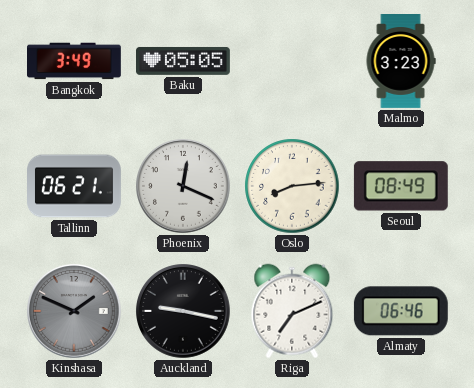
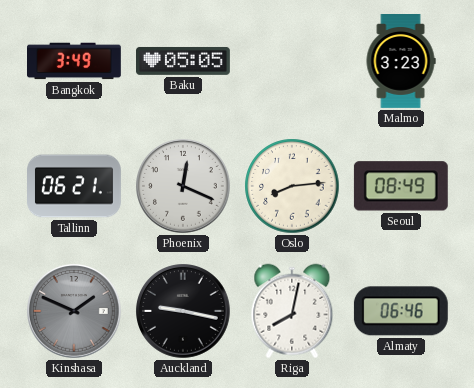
Riga: 7:11 -> 8:02 (292, 311)
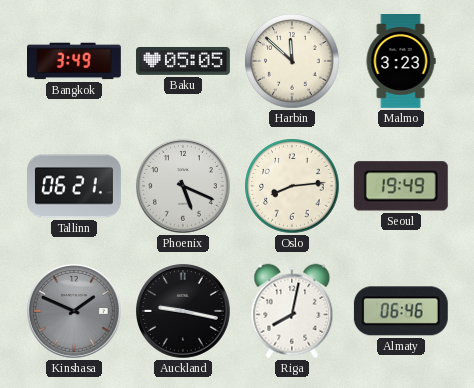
Harbin: none -> 11:52 (292, 61)
Phoenix: 12:19 -> 5:19 (184, 187)
Seoul: 08:49 -> 19:49 (401, 186)
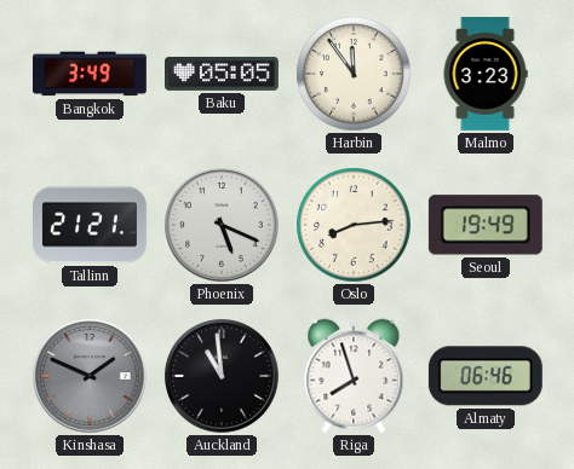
Harbin: 11:52 -> 11:54 (354, 74)
Tallinn: 06:21 -> 21:21 (91, 225)
Auckland: 9:17 -> 10:59 (223, 377)
Riga: 8:02 -> 7:57 (354, 376)
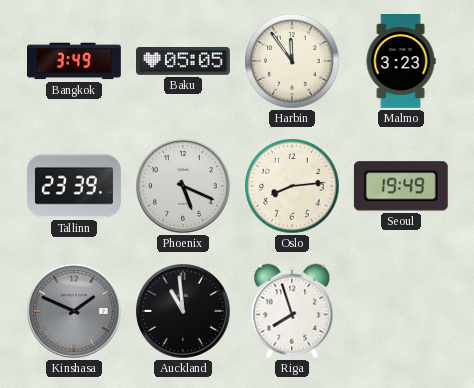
Tallinn: 21:21 -> 23:39 (75, 186)
Almaty: 06:46 -> none (486, 376)
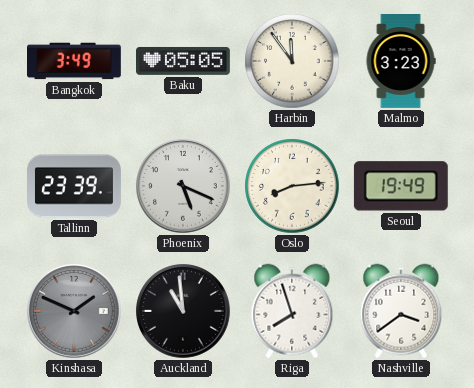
Nashville: none -> 3:39 (401, 311)
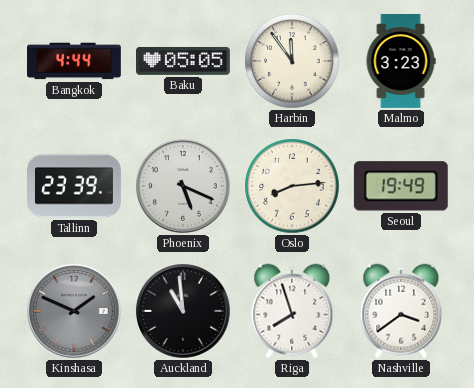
Bangkok: 3:49 -> 4:44 (75, 61)
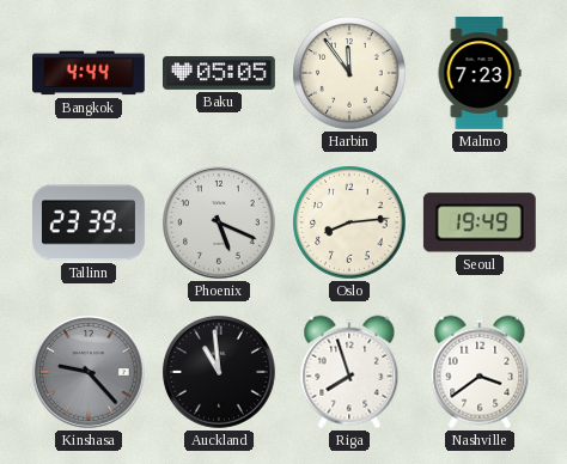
Malmo: 3:23 -> 7:23 (480, 74)
Kinshasa: 1:49 -> 9:23 (90, 373)
